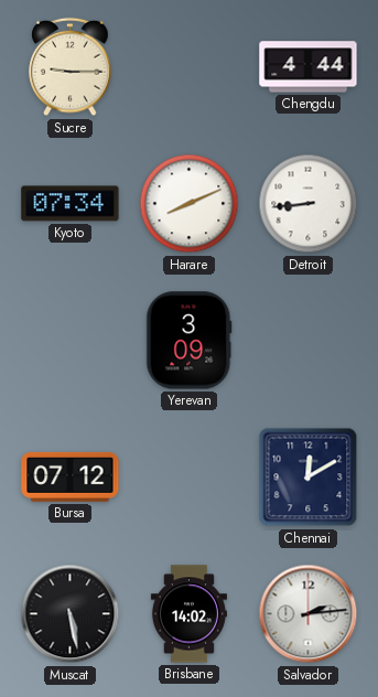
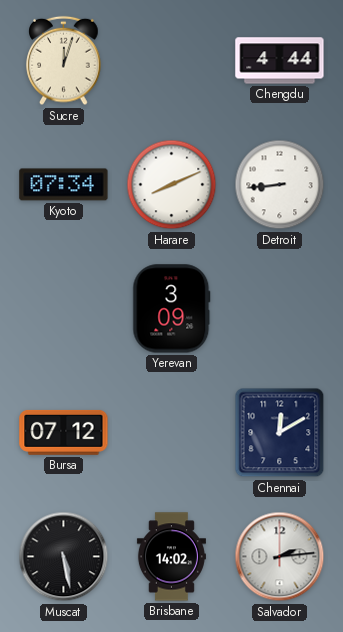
Sucre: 9:15 -> 12:03 (64, 61)
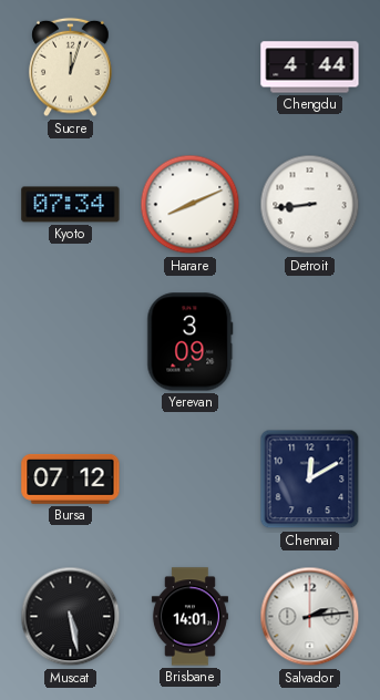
Brisbane: 14:02 -> 14:01 (189, 617)
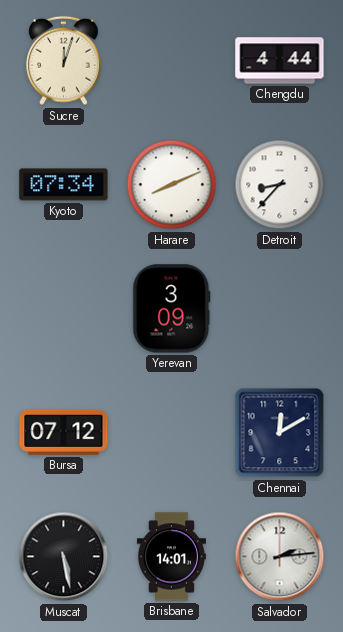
Detroit: 8:44 -> 8:37 (280, 185)
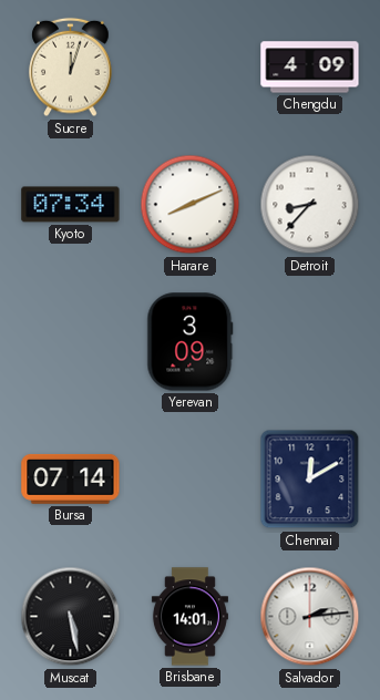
Chengdu: 4:44 -> 4:09 (310, 68)
Bursa: 07:12 -> 07:14 (71, 478)
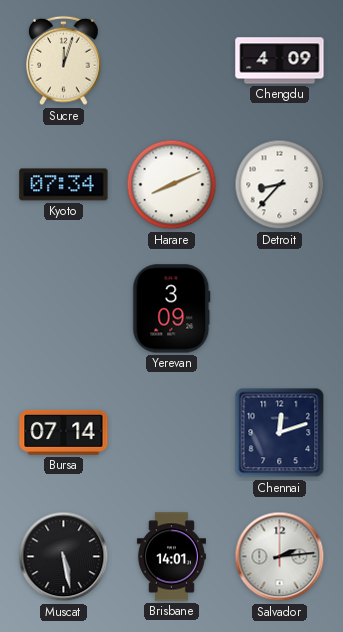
Chennai: 12:10 -> 12:12 (280, 433)
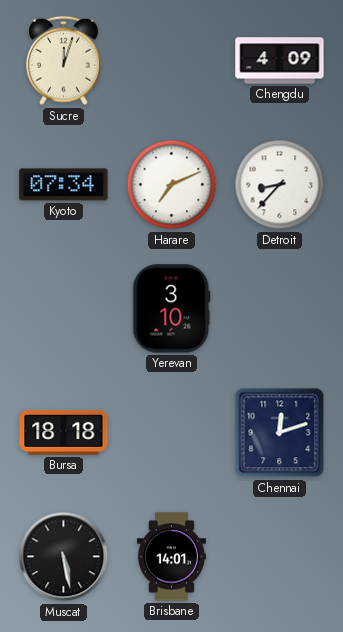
Harare: 8:11 -> 7:11 (172, 185)
Yerevan: 3:09 -> 3:10 (172, 309)
Bursa: 07:14 -> 18:18 (64, 432)
Salvador: 2:14 -> none (280, 557)
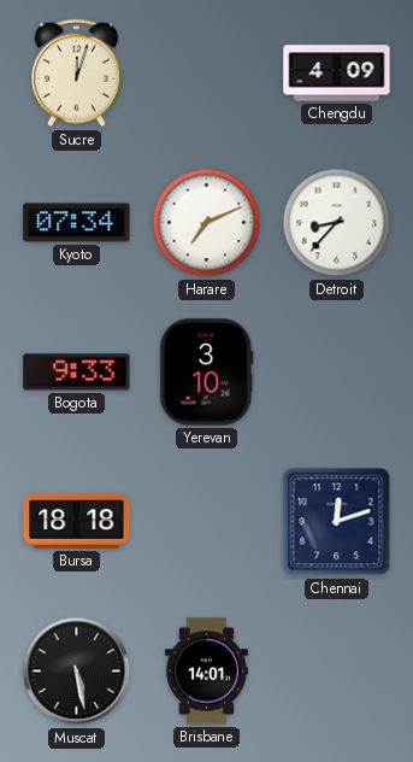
Bogota: none -> 9:33 (77, 373)
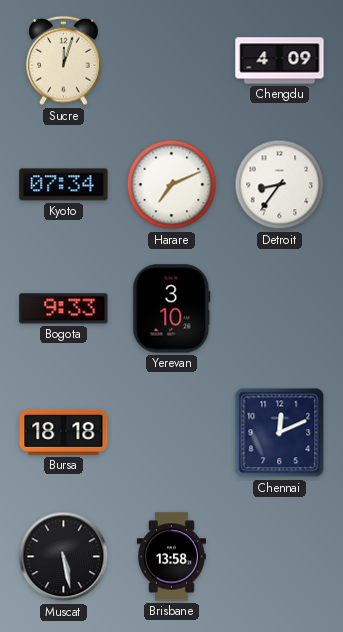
Detroit: 8:37 -> 8:36 (280, 185)
Chennai: 12:12 -> 12:11 (280, 433)
Brisbane: 14:01 -> 13:58 (171, 557)
